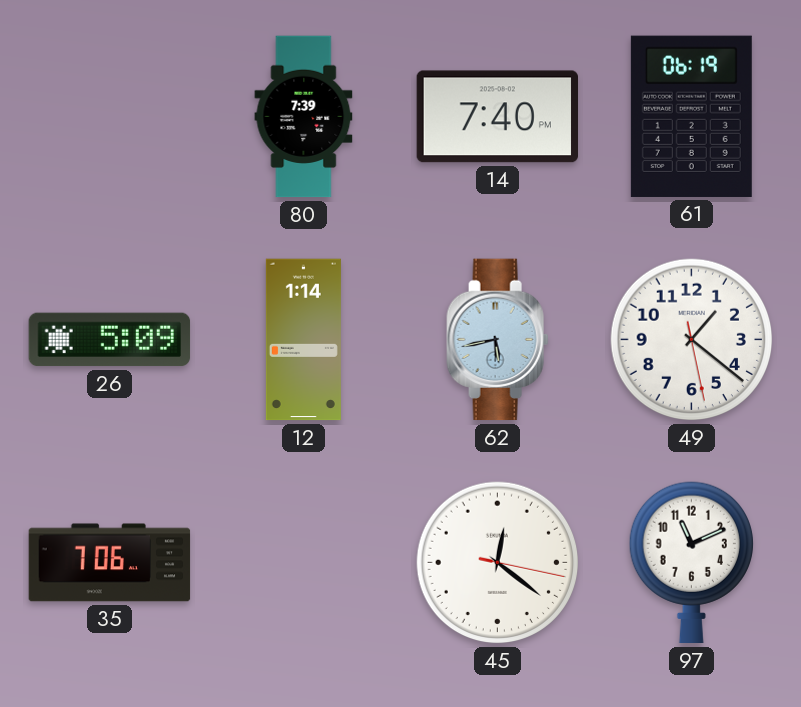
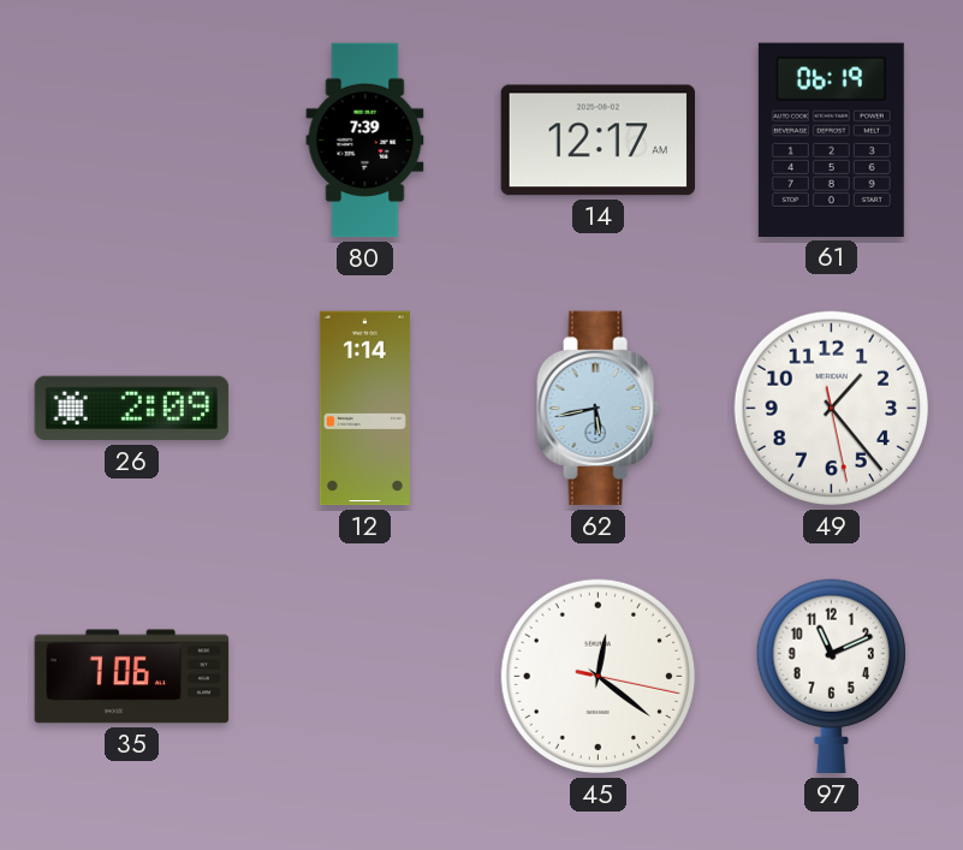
14: 7:40 -> 12:17 (598, 141)
26: 5:09 -> 2:09 (132, 409)
49: 1:21 -> 1:23 (832, 409)
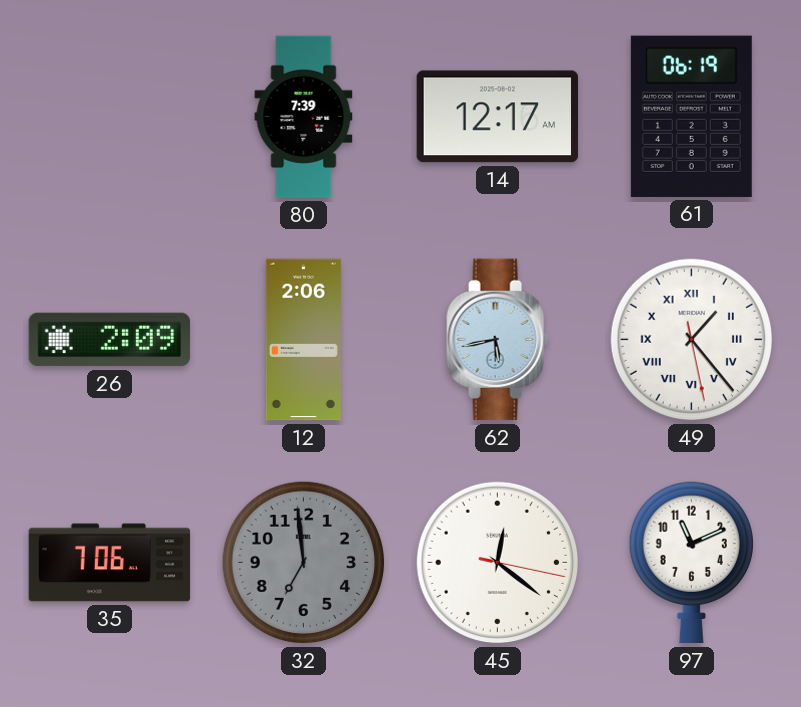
12: 1:14 -> 2:06 (303, 340)
49 numerals: Arabic -> Roman (692, 340)
32: none -> 6:59 (304, 563)
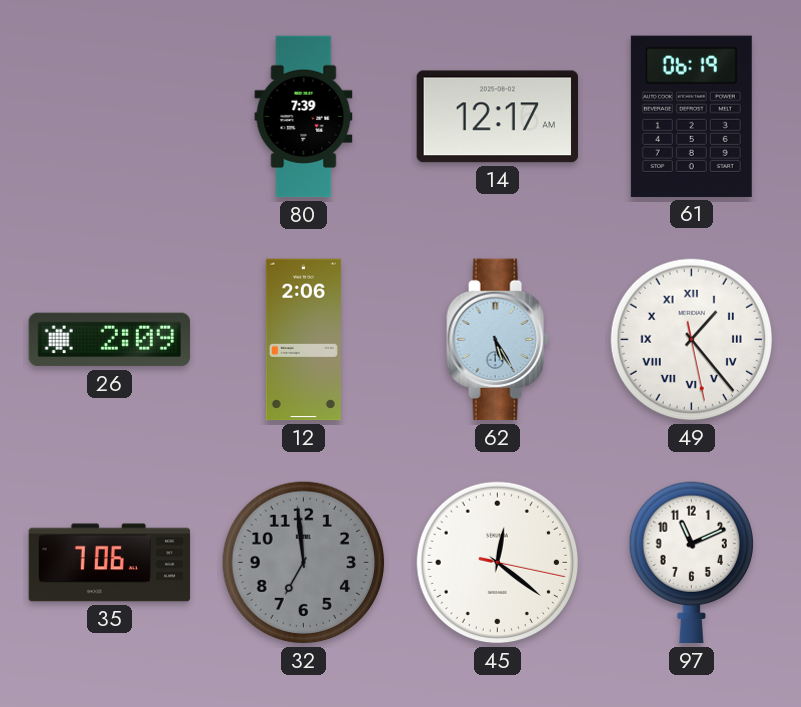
62: 5:43 -> 5:25 (498, 340)
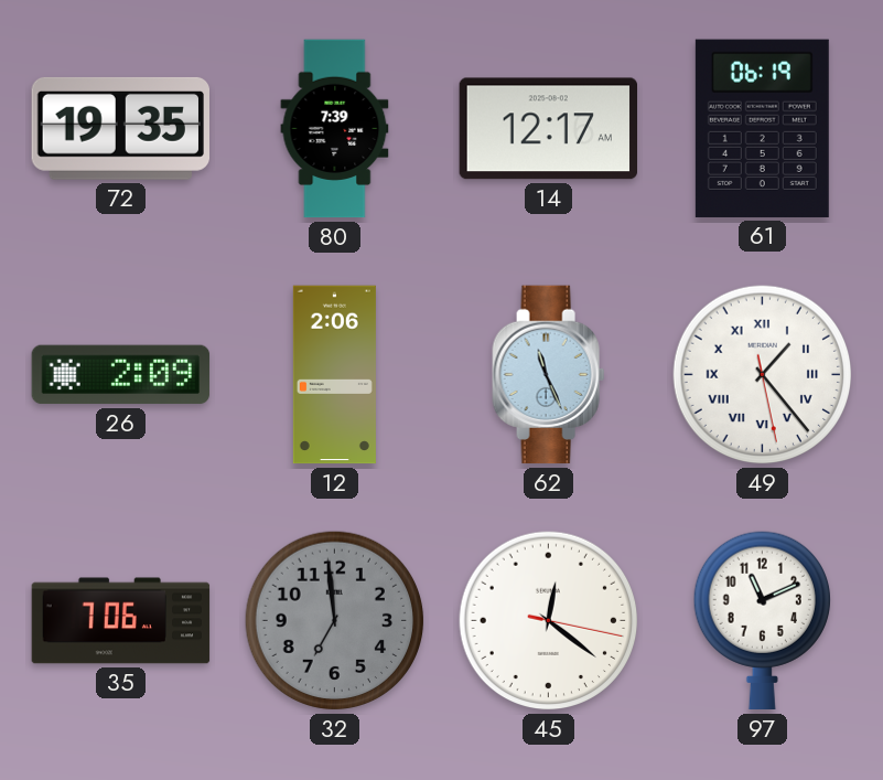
72: none -> 19:35 (120, 128)
62: 5:25 -> 11:26 (549, 375)
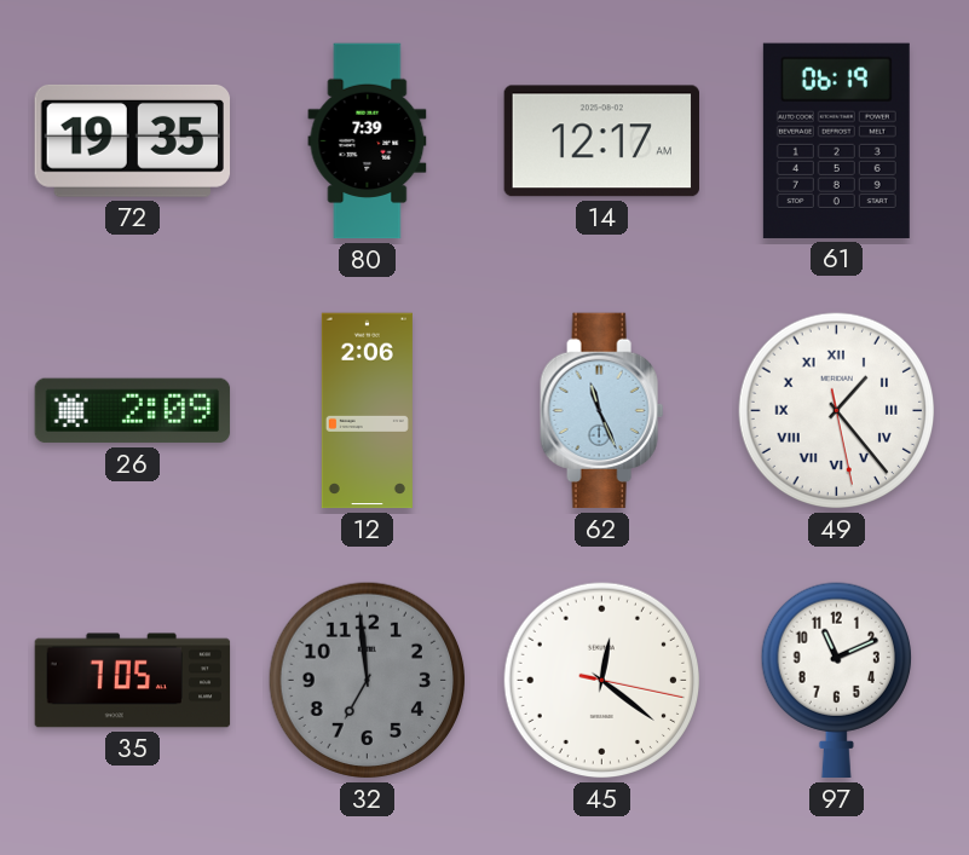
35: 7:06 -> 7:05 (133, 681)
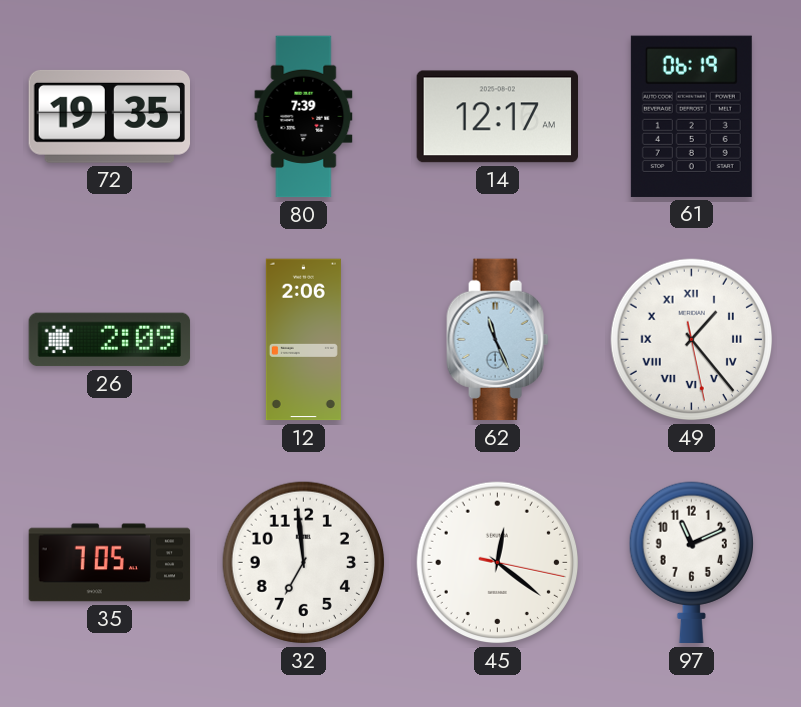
32 dial: grey -> white (304, 563)
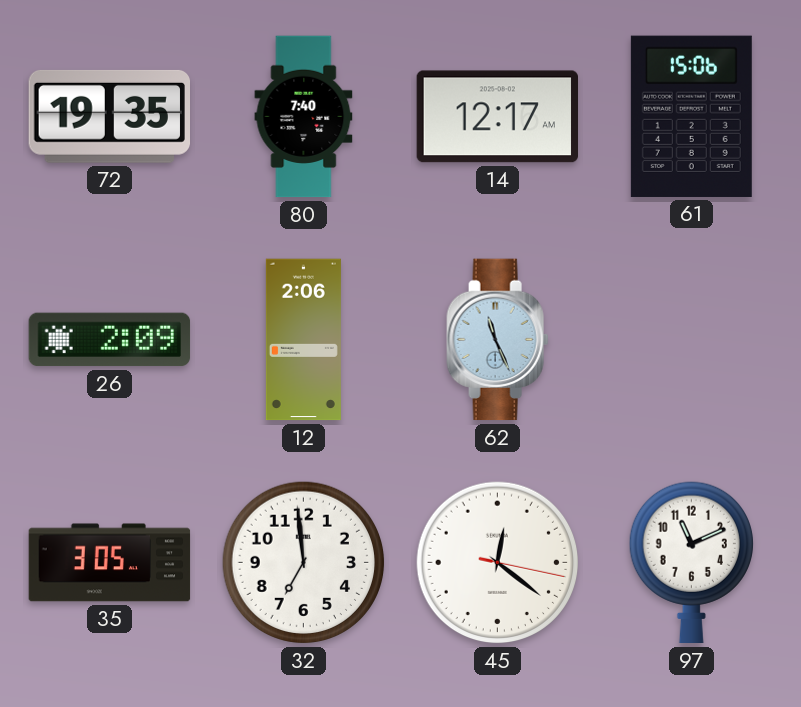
80: 7:39 -> 7:40 (304, 117)
61: 06:19 -> 15:06 (691, 116)
49: 1:23 -> none (692, 340)
35: 7:05 -> 3:05 (110, 563)
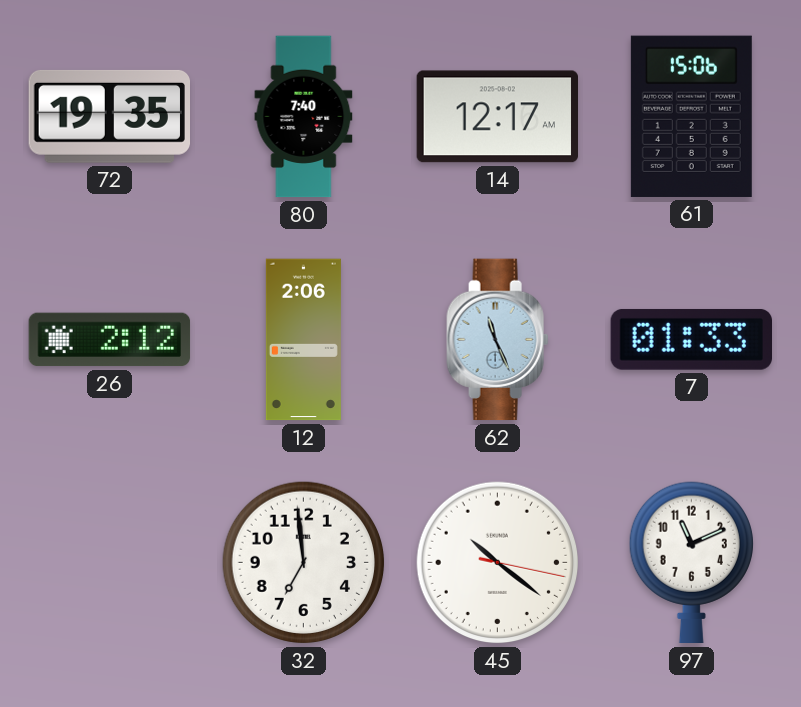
26: 2:09 -> 2:12 (110, 340)
7: none -> 01:33 (691, 339)
35: 3:05 -> none (110, 563)
45: 12:21 -> 10:21 (498, 563)
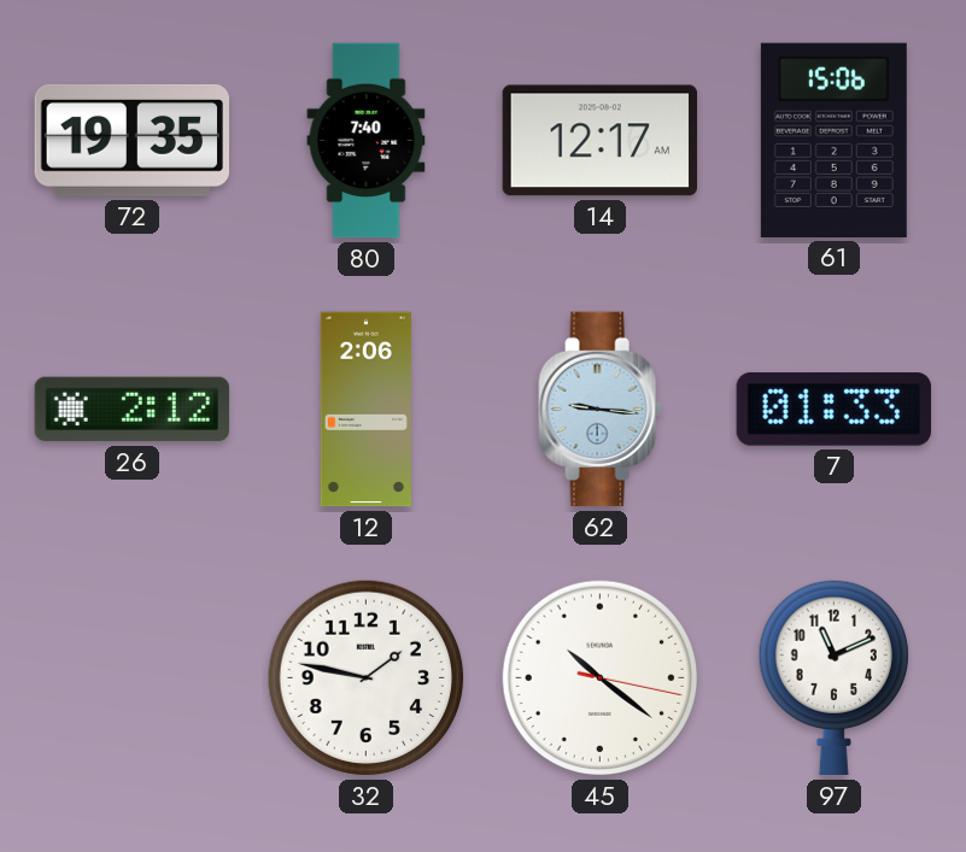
62: 11:26 -> 9:16 (601, 410)
32: 6:59 -> 1:47 (367, 678)
